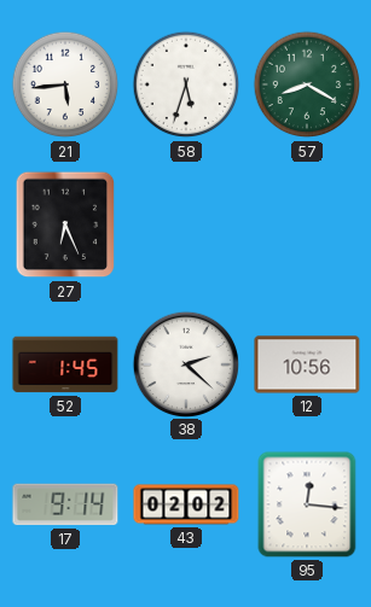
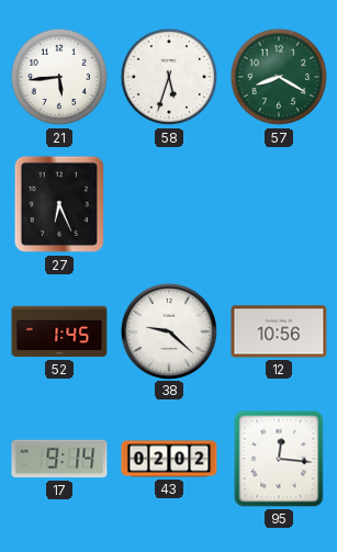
38: 2:22 -> 9:22 (168, 330)
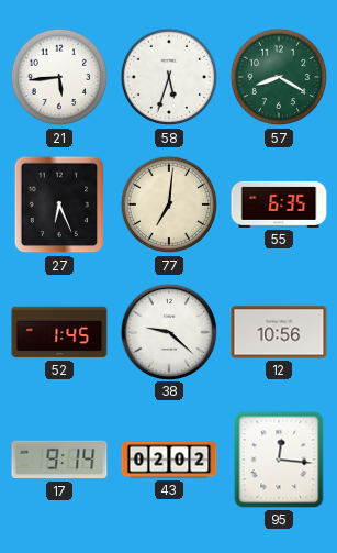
77: none -> 7:01 (169, 204)
55: none -> 6:35 (279, 204)
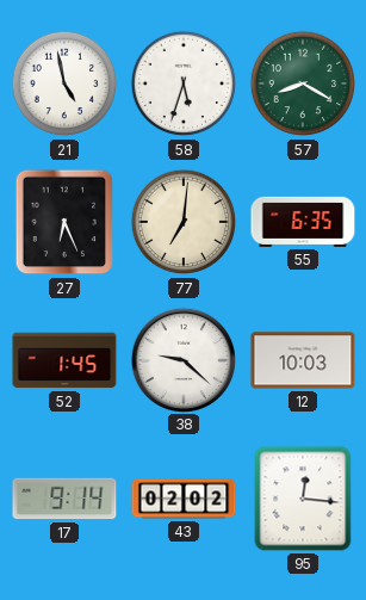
21: 5:44 -> 4:58 (64, 83)
12: 10:56 -> 10:03 (303, 360)
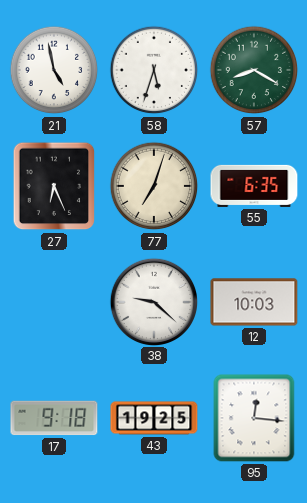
77: 7:01 -> 7:03 (154, 186)
52: 1:45 -> none (64, 360)
17: 9:14 -> 9:18 (54, 418)
43: 02:02 -> 19:25 (154, 418)
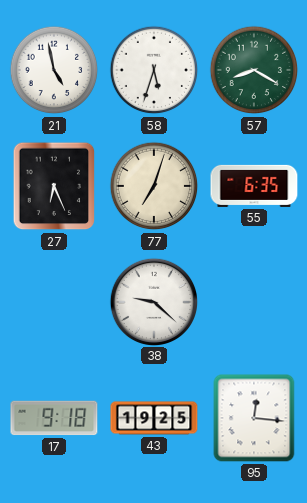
12: 10:03 -> none (254, 302)
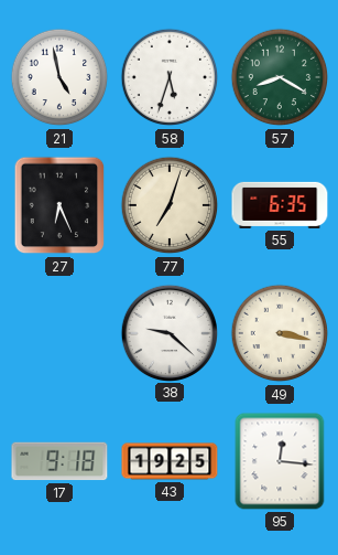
49: none -> 3:17 (280, 333)
